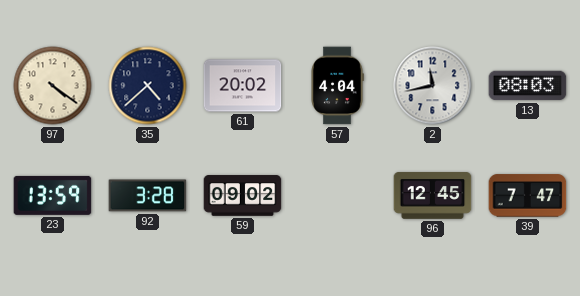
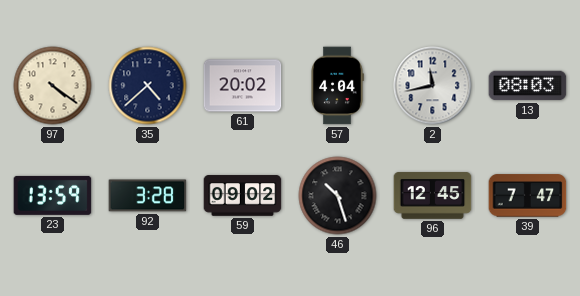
46: none -> 10:27 (338, 196)
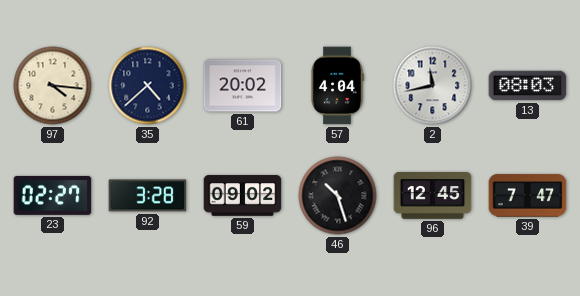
97: 4:21 -> 4:16 (53, 86)
23: 13:59 -> 02:27 (53, 195)
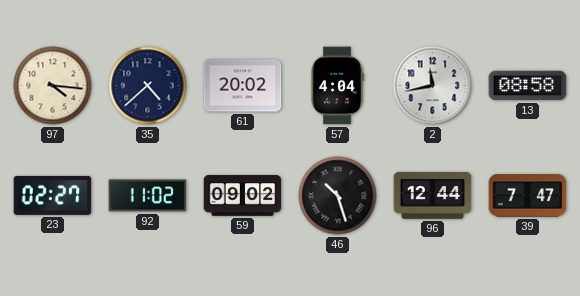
13: 08:03 -> 08:58 (528, 86)
92: 3:28 -> 11:02 (148, 196)
96: 12:45 -> 12:44 (433, 196)
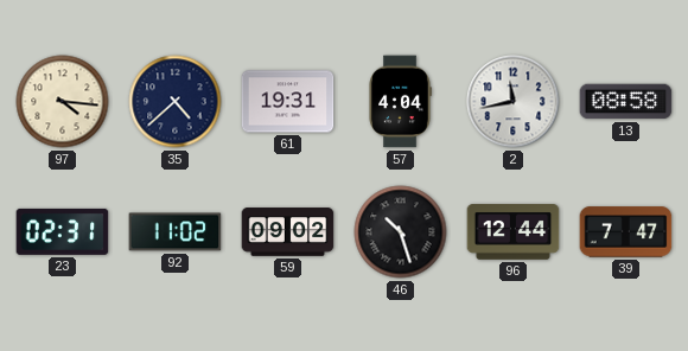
61: 20:02 -> 19:31 (288, 102)
23: 02:27 -> 02:31 (63, 231)
